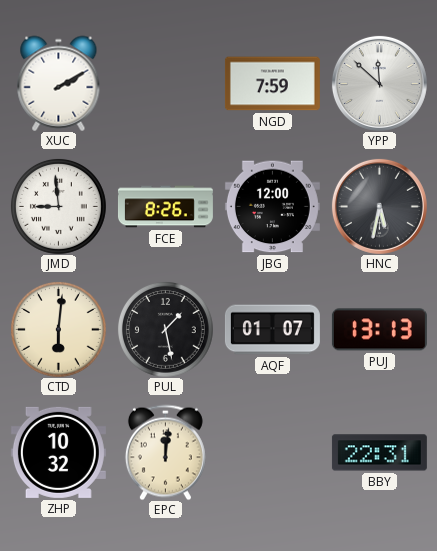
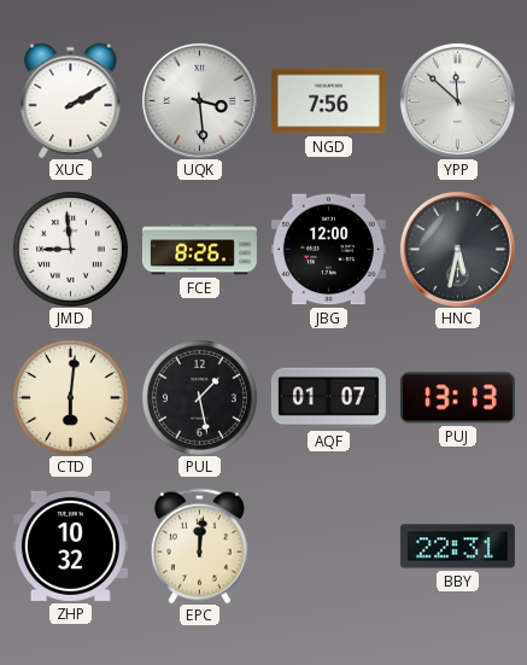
UQK: none -> 3:29 (199, 100)
NGD: 7:59 -> 7:56 (328, 101)
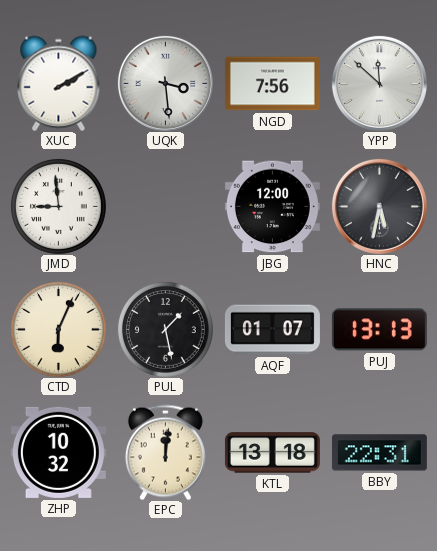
FCE: 8:26 -> none (199, 250)
CTD: 6:01 -> 6:04 (58, 329)
KTL: none -> 13:18 (272, 453)
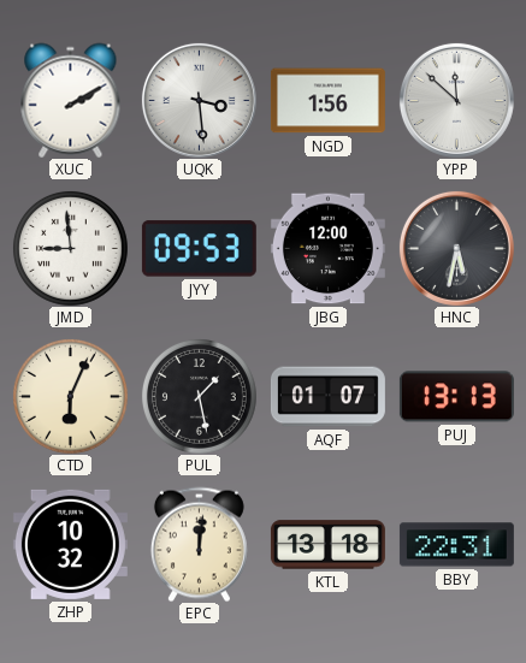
NGD: 7:56 -> 1:56 (327, 101)
JYY: none -> 09:53 (199, 249)
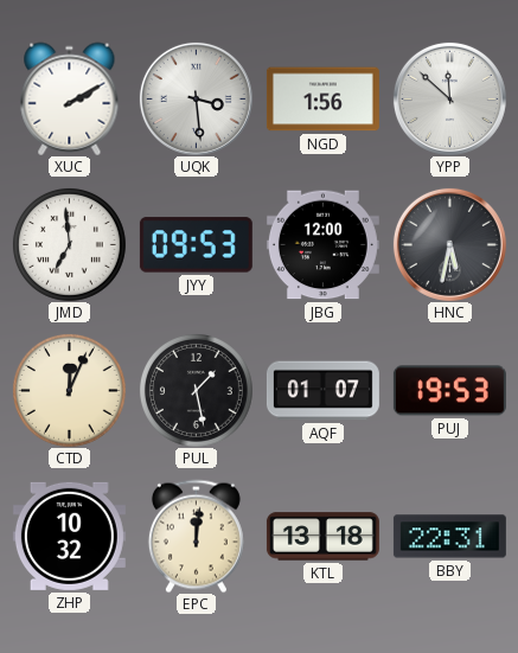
JMD: 8:59 -> 6:59 (69, 244)
CTD: 6:04 -> 12:04 (69, 390)
PUJ: 13:13 -> 19:53 (449, 391)
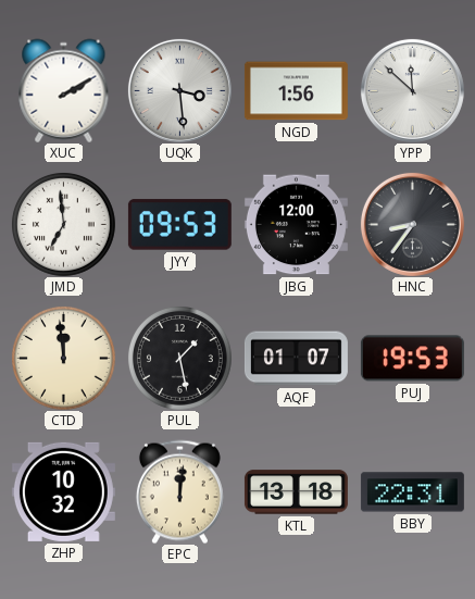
HNC: 5:32 -> 8:36 (412, 224)
CTD: 12:04 -> 11:59 (63, 358)
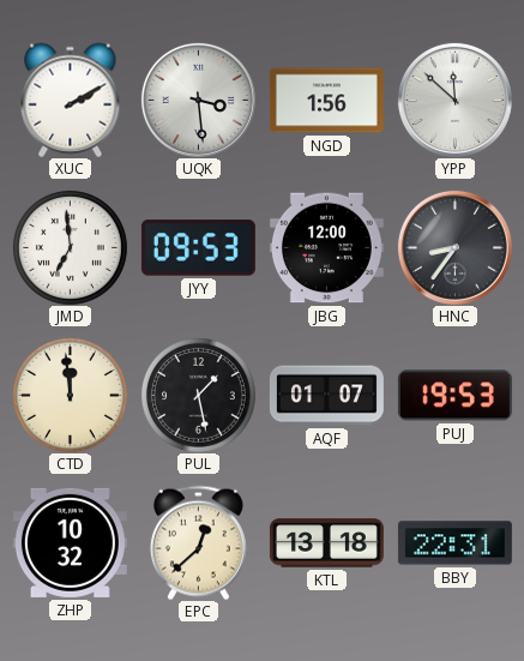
EPC: 12:01 -> 12:38 (198, 542)
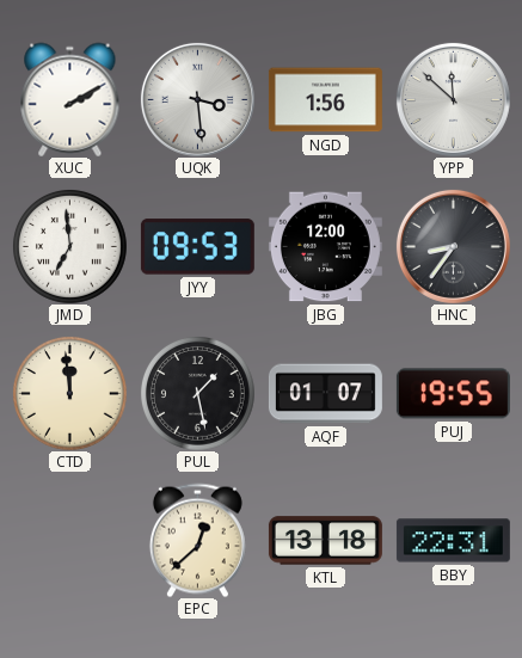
PUJ: 19:53 -> 19:55 (453, 394)
ZHP: 10:32 -> none (70, 542)
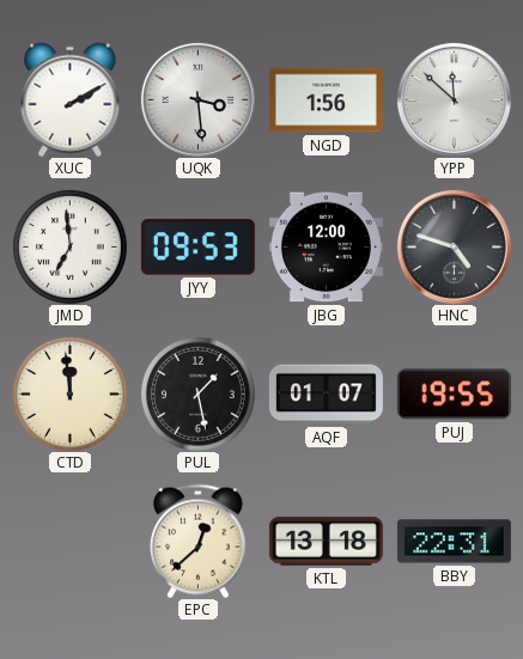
HNC: 8:36 -> 4:48 (454, 246)
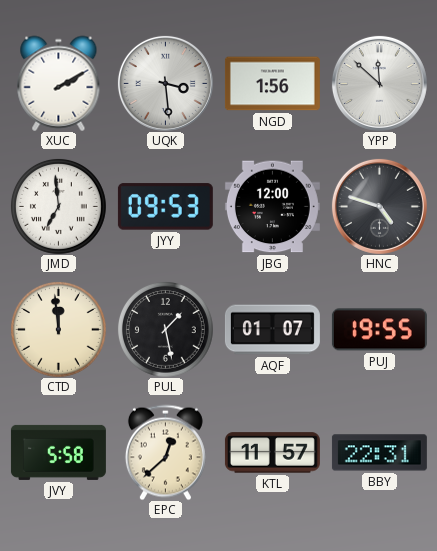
JVY: none -> 5:58 (58, 452)
KTL: 13:18 -> 11:57 (272, 453)
